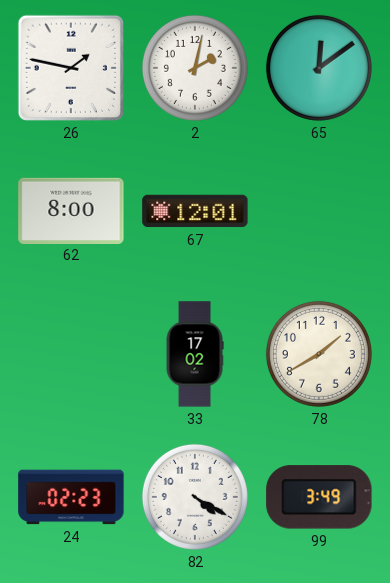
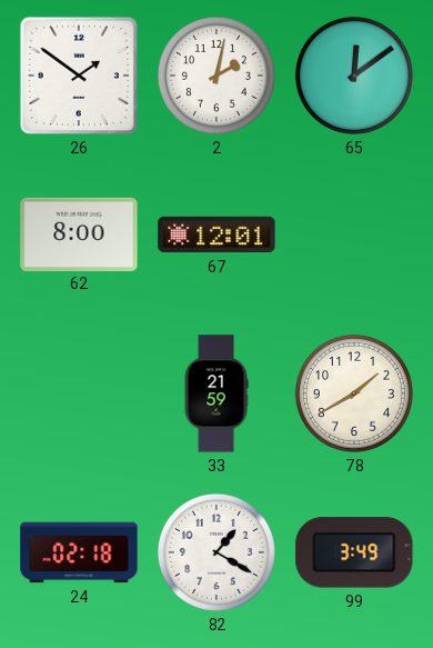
26: 1:47 -> 1:51 (79, 76)
33: 17:02 -> 21:59 (216, 393)
24: 02:23 -> 02:18 (79, 552)
82: 4:20 -> 1:20 (216, 552)
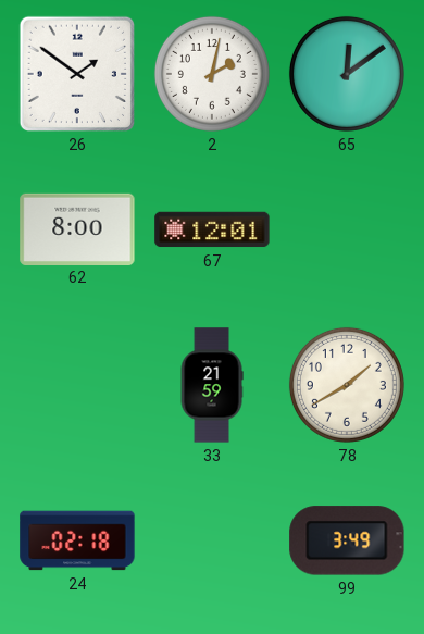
82: 1:20 -> none (216, 552)
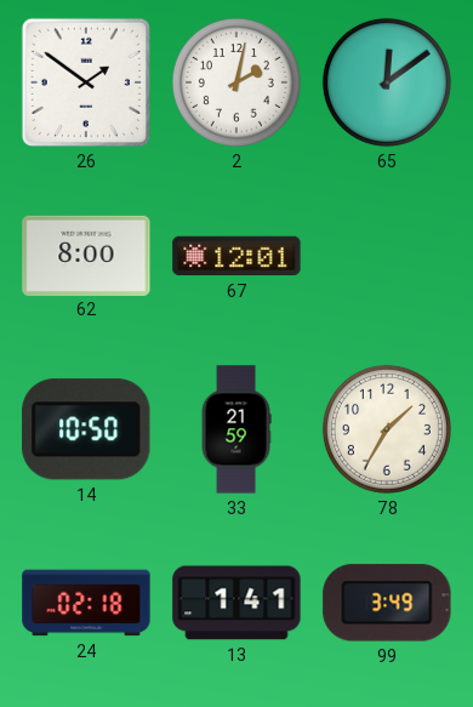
14: none -> 10:50 (86, 429)
78: 1:40 -> 1:35 (387, 429)
13: none -> 1:41 (236, 603)
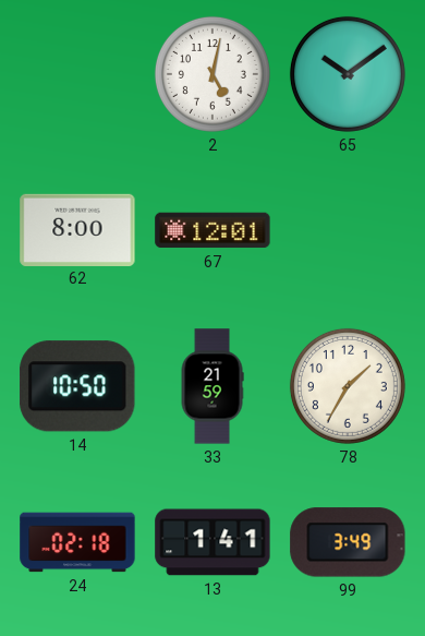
26: 1:51 -> none (86, 82)
2: 2:02 -> 5:02 (212, 74)
65: 12:09 -> 10:09 (348, 74)
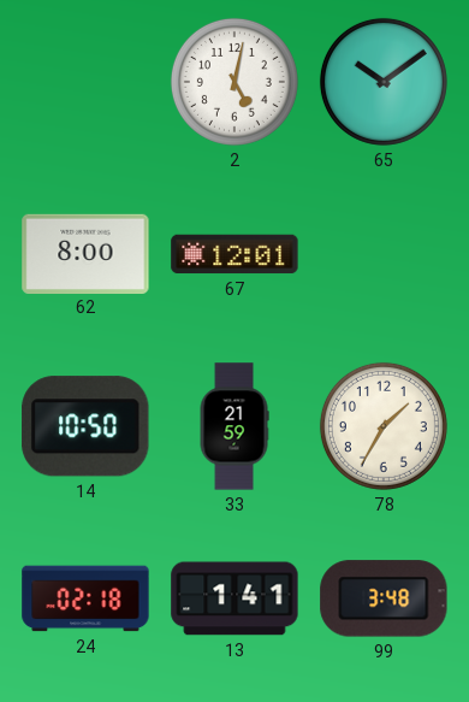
99: 3:49 -> 3:48 (384, 598)
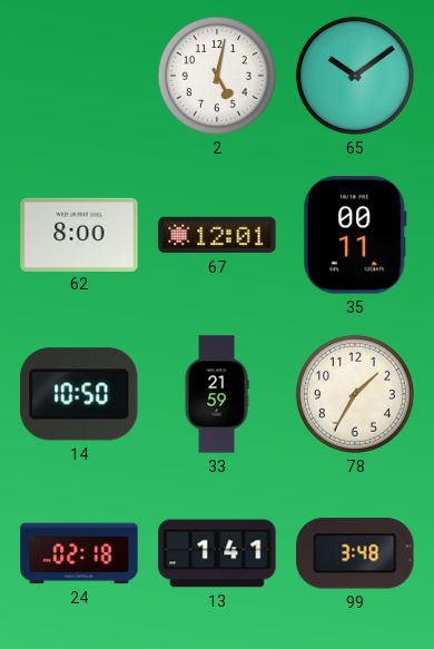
35: none -> 00:11 (355, 235)
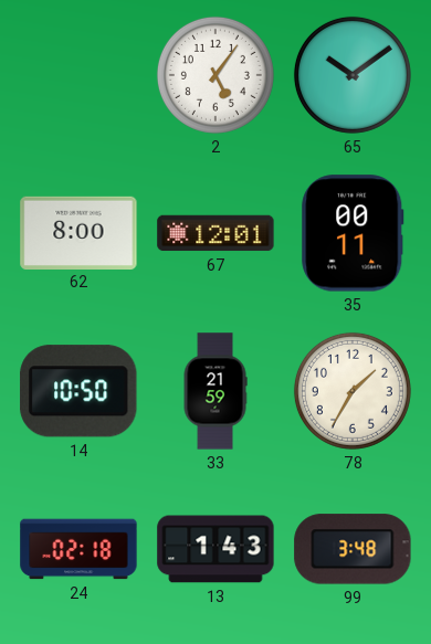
2: 5:02 -> 5:06 (215, 75)
13: 1:41 -> 1:43 (215, 549)
